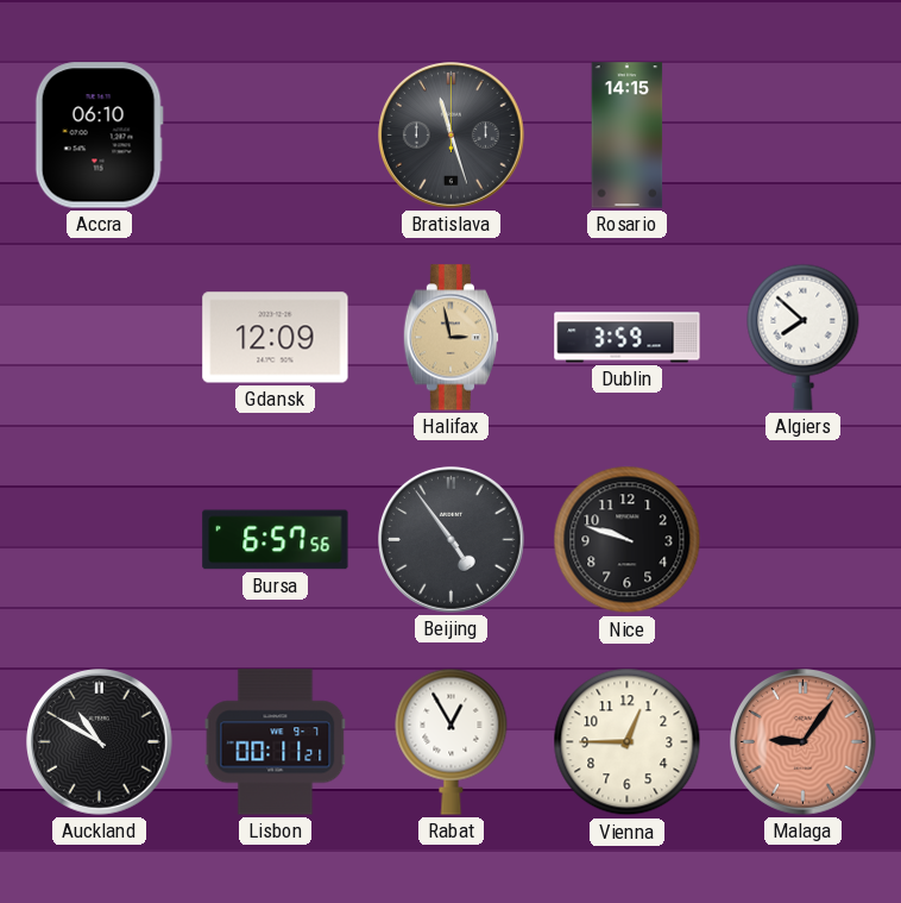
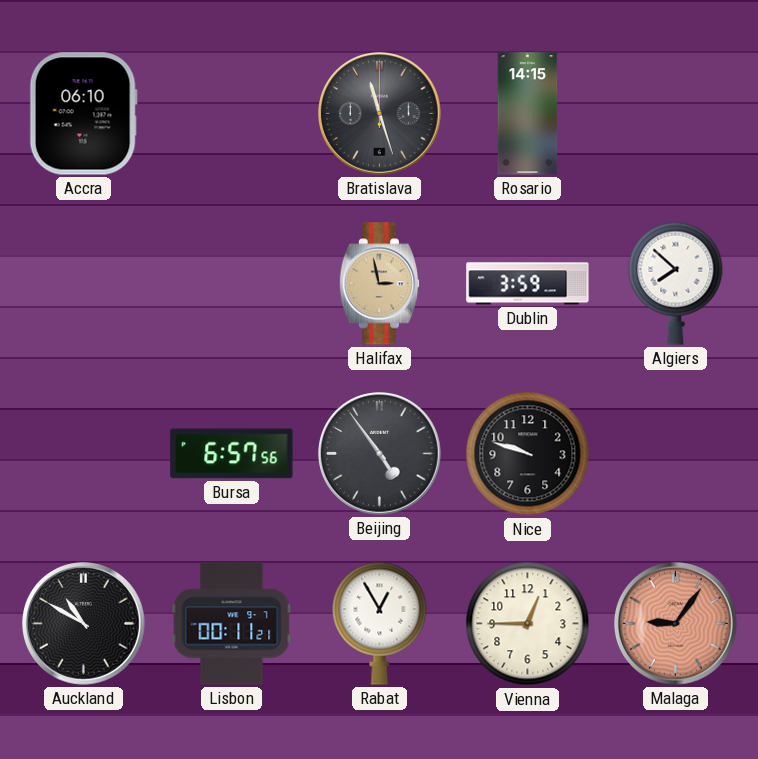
Gdansk: 12:09 -> none (276, 338)
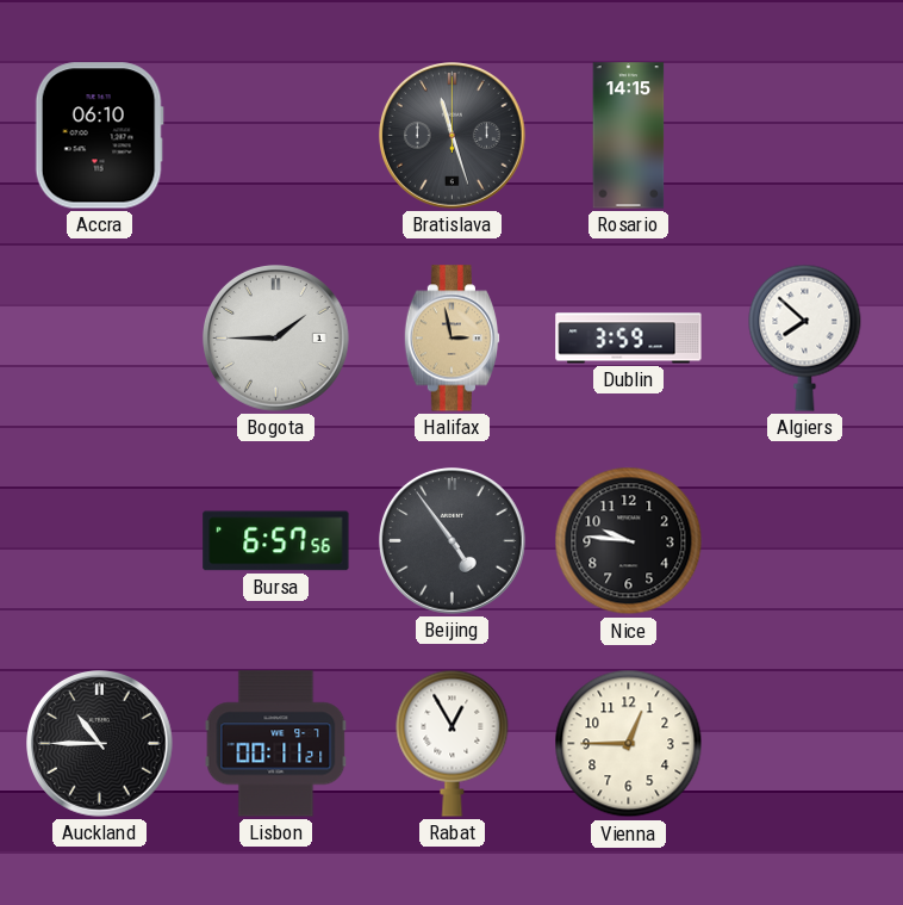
Bogota: none -> 1:45 (276, 339)
Nice: 9:48 -> 9:46 (629, 541)
Auckland: 10:50 -> 10:45 (100, 744)
Malaga: 9:06 -> none (676, 624)
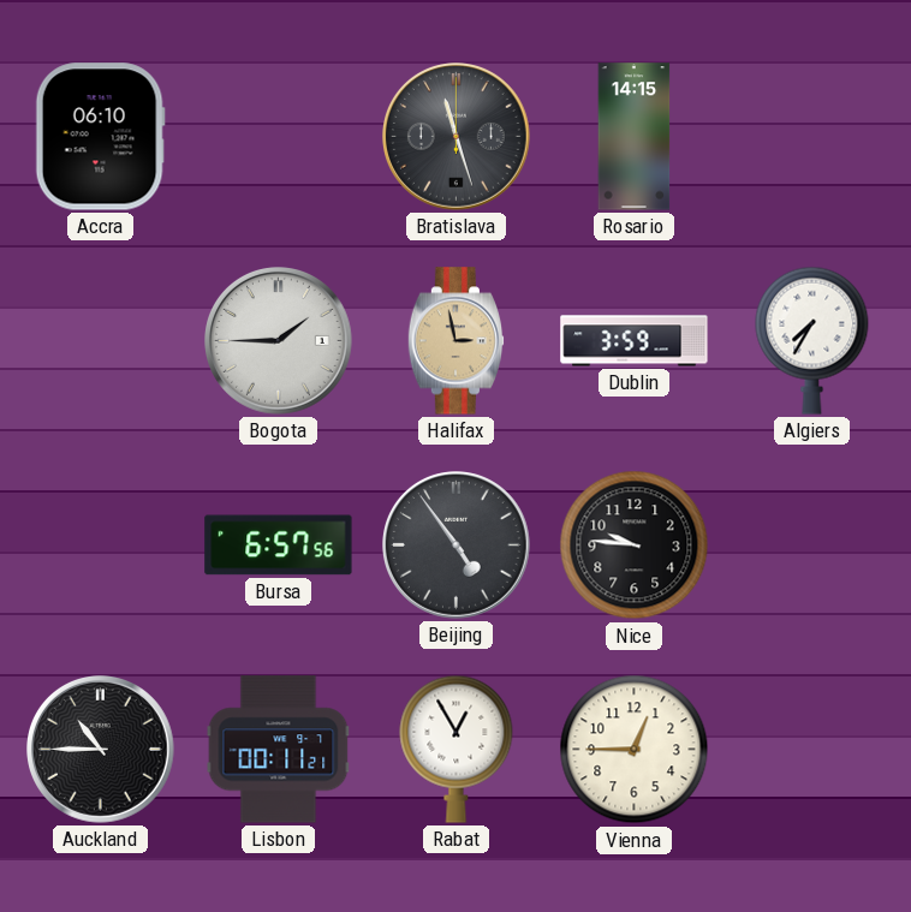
Algiers: 7:52 -> 7:35 (812, 340)
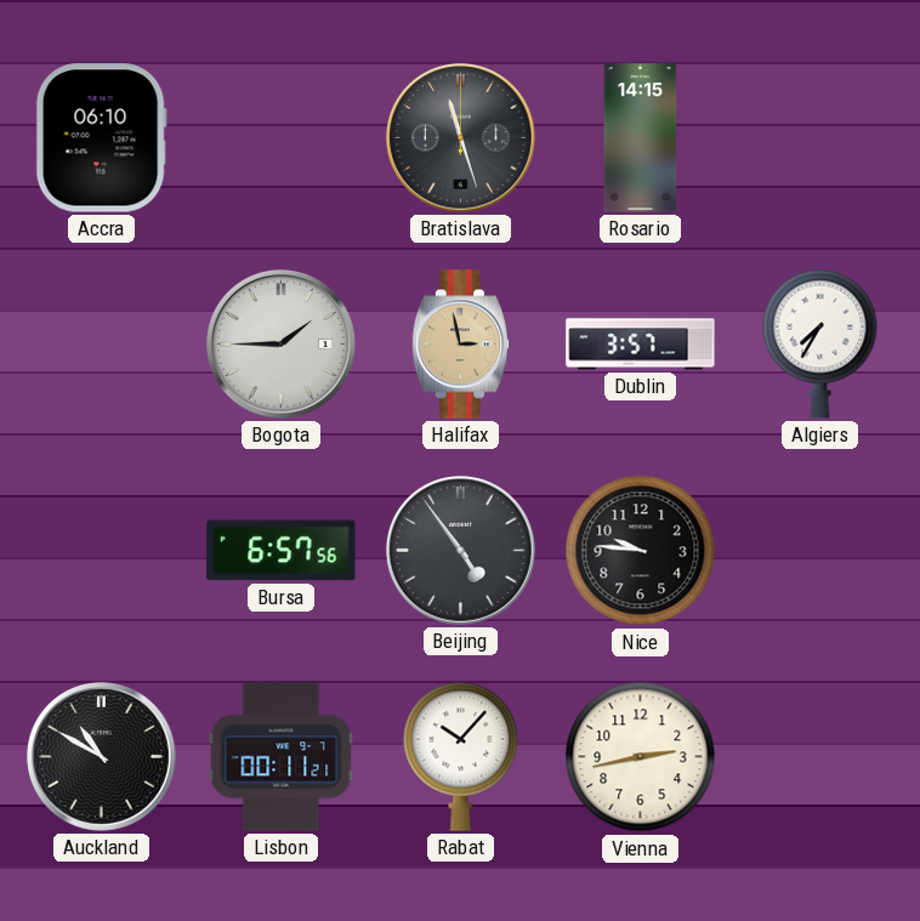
Dublin: 3:59 -> 3:57 (641, 345)
Auckland: 10:45 -> 10:50 (102, 757)
Rabat: 12:55 -> 10:07 (461, 756)
Vienna: 12:45 -> 2:43 (641, 757)
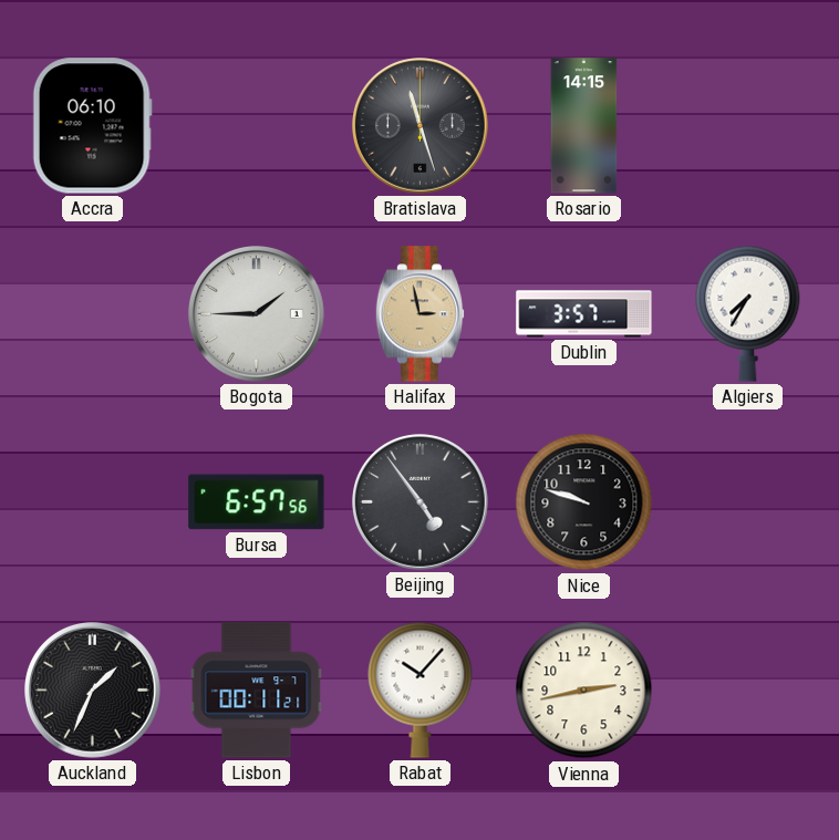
Nice: 9:46 -> 9:48 (584, 502)
Auckland: 10:50 -> 1:34 (93, 691)
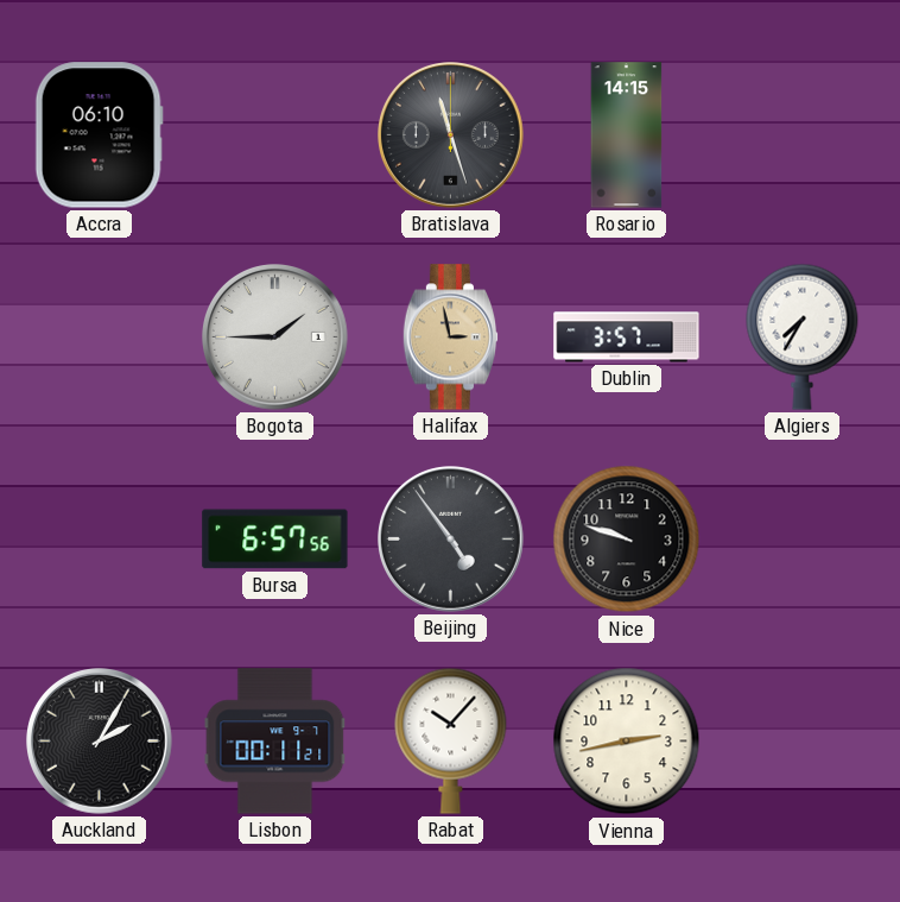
Auckland: 1:34 -> 2:05 (100, 742)
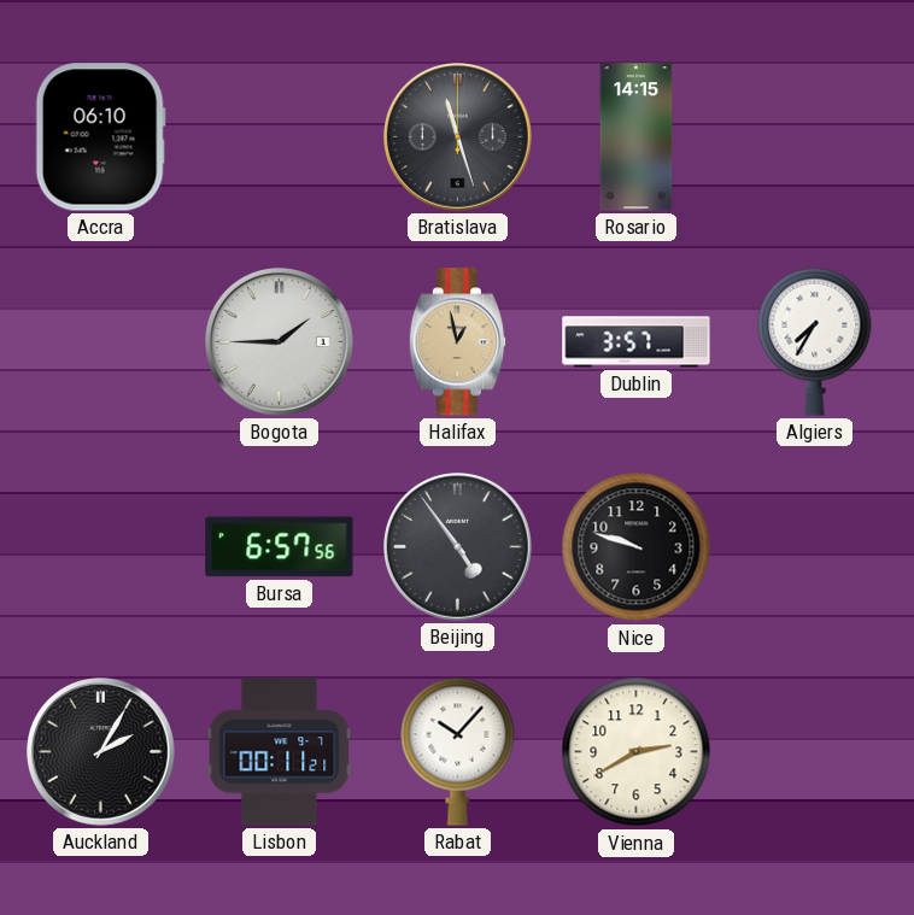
Halifax: 2:58 -> 12:58 (458, 342)
Vienna: 2:43 -> 2:40 (637, 752)
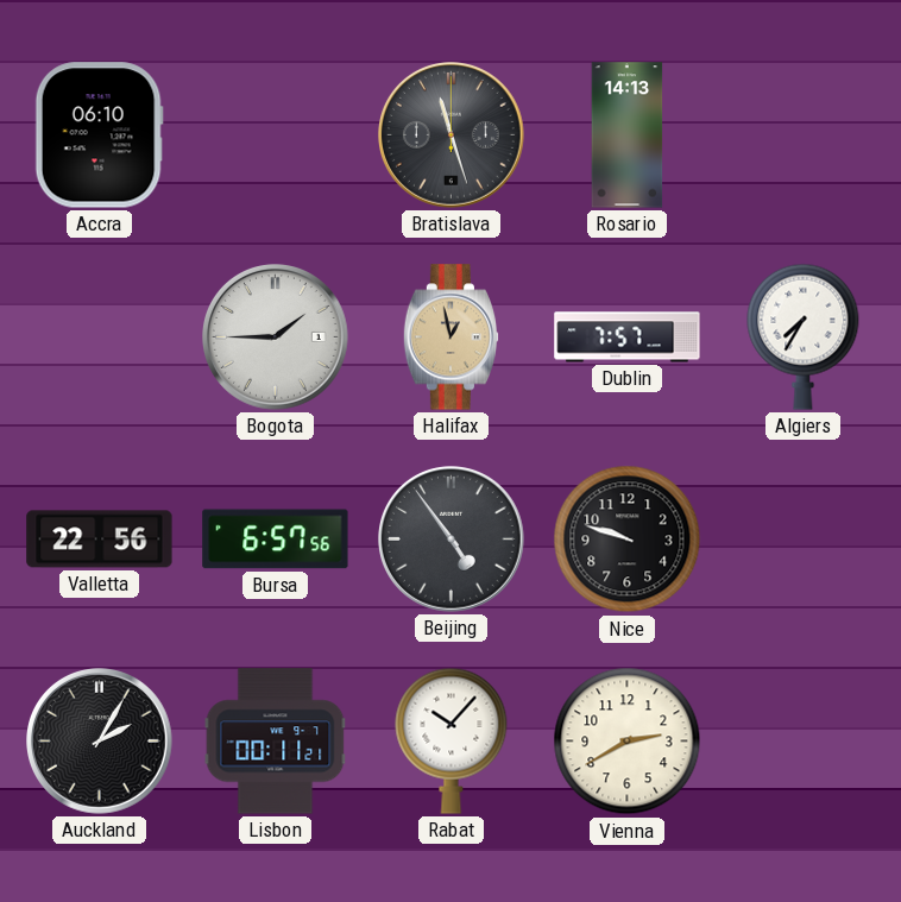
Rosario: 14:15 -> 14:13 (628, 135)
Dublin: 3:57 -> 7:57 (628, 338)
Valletta: none -> 22:56 (100, 540)
